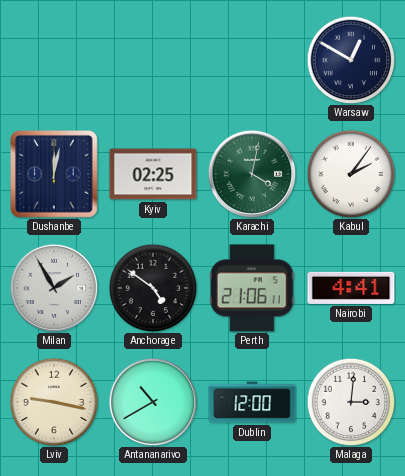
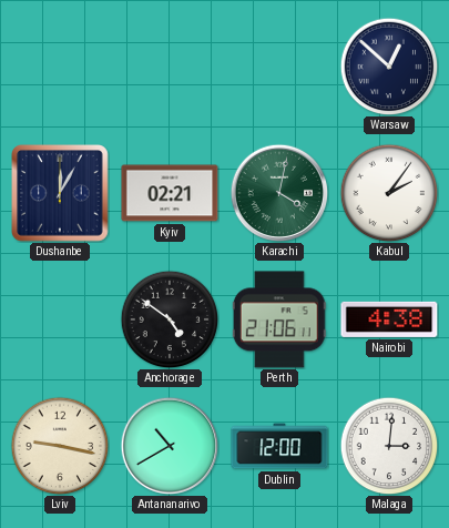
Warsaw: 12:50 -> 12:52 (389, 67)
Dushanbe: 12:02 -> 12:05 (61, 194)
Kyiv: 02:25 -> 02:21 (170, 193)
Milan: 1:55 -> none (54, 288)
Nairobi: 4:41 -> 4:38 (389, 319)
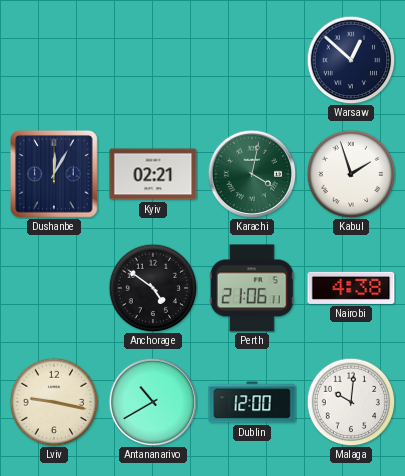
Kabul: 2:06 -> 1:57 (351, 174)
Malaga: 3:01 -> 10:01 (351, 402)
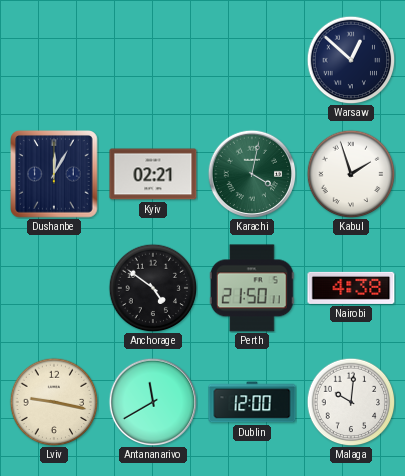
Perth: 21:06 -> 21:50 (252, 288)
Antananarivo: 10:40 -> 11:40 (153, 402)
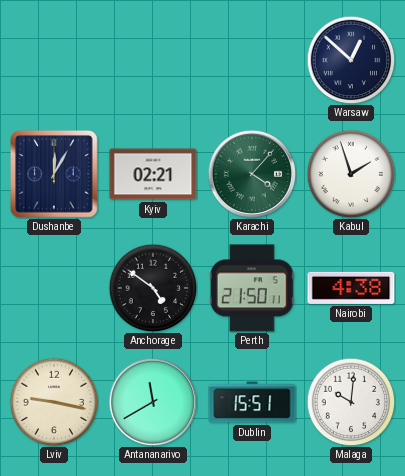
Karachi: 4:02 -> 4:07 (252, 174)
Dublin: 12:00 -> 15:51 (252, 402)
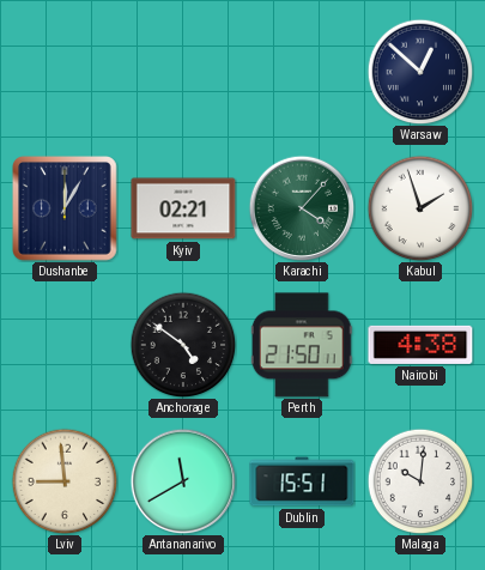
Lviv: 9:17 -> 8:59 (65, 481)
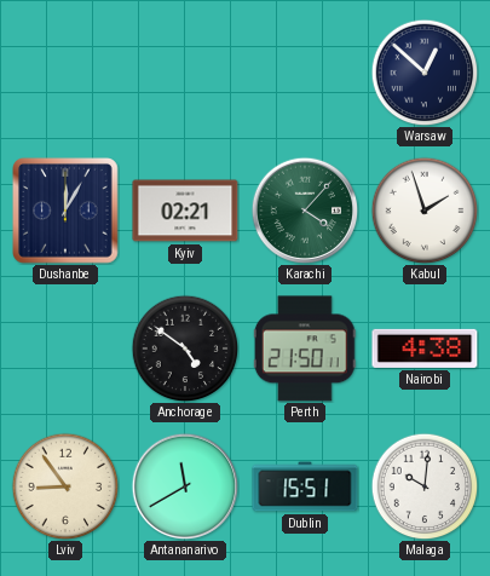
Lviv: 8:59 -> 8:54 (65, 486)
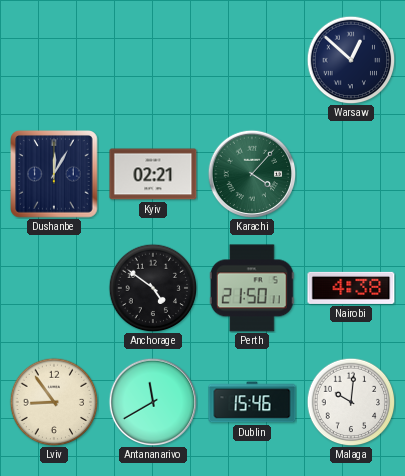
Kabul: 1:57 -> none (425, 211)
Dublin: 15:51 -> 15:46 (252, 402)
